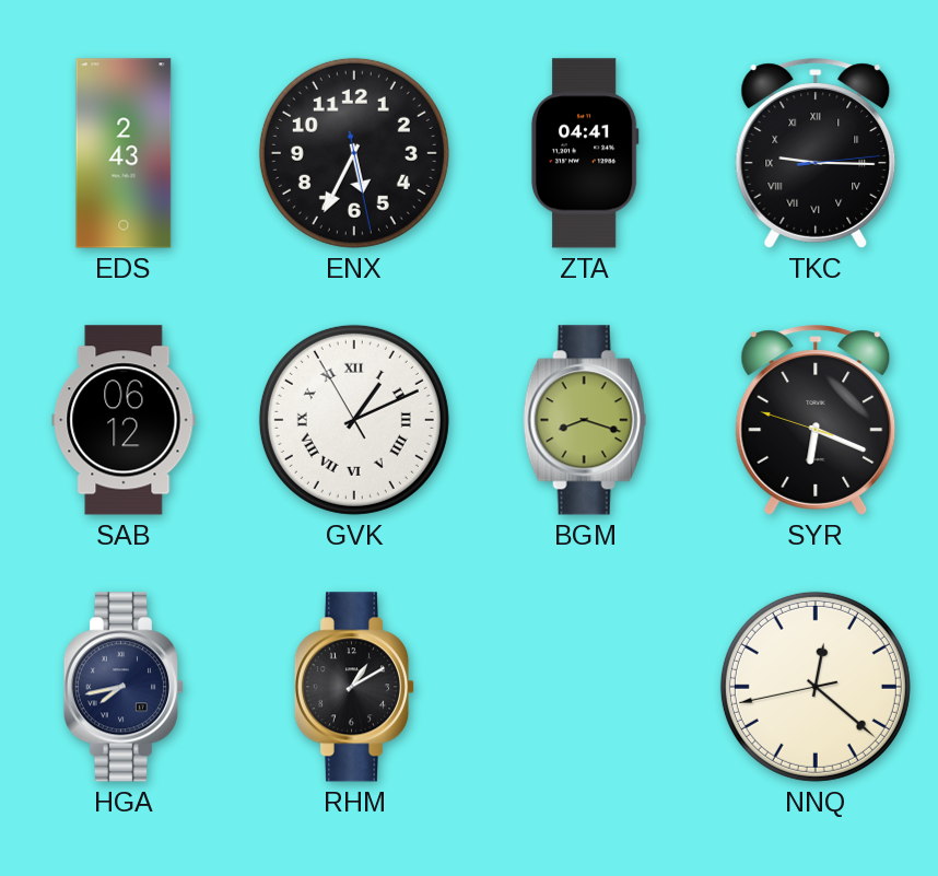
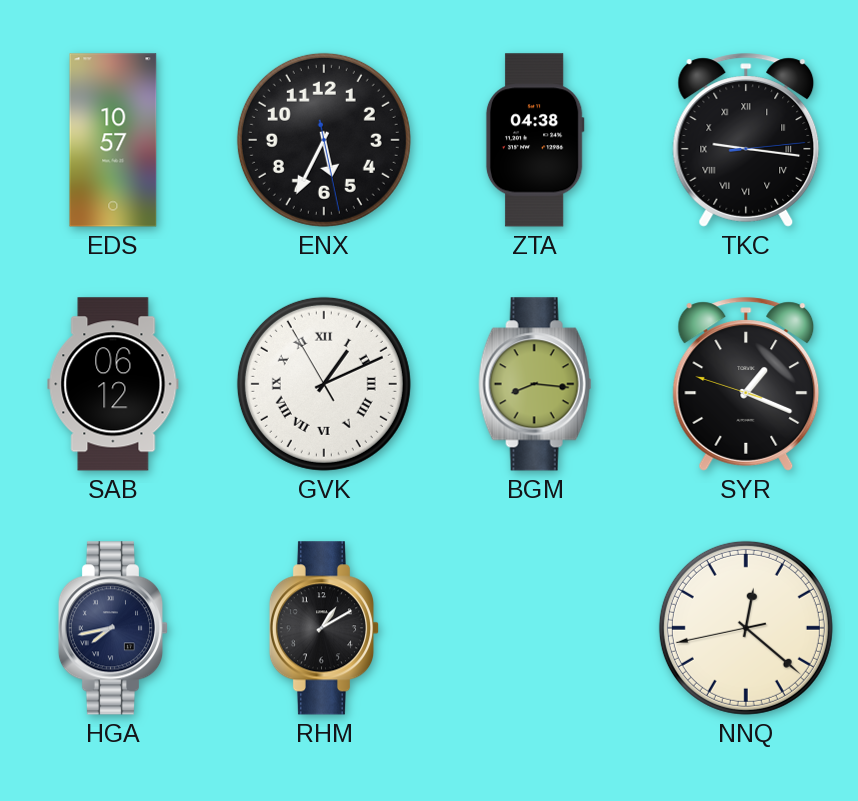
EDS: 2:43 -> 10:57 (113, 140)
ZTA: 04:41 -> 04:38 (535, 140)
TKC: 9:15 -> 9:16 (746, 140)
BGM: 8:18 -> 8:16 (535, 384)
SYR: 6:18 -> 1:18 (746, 384)
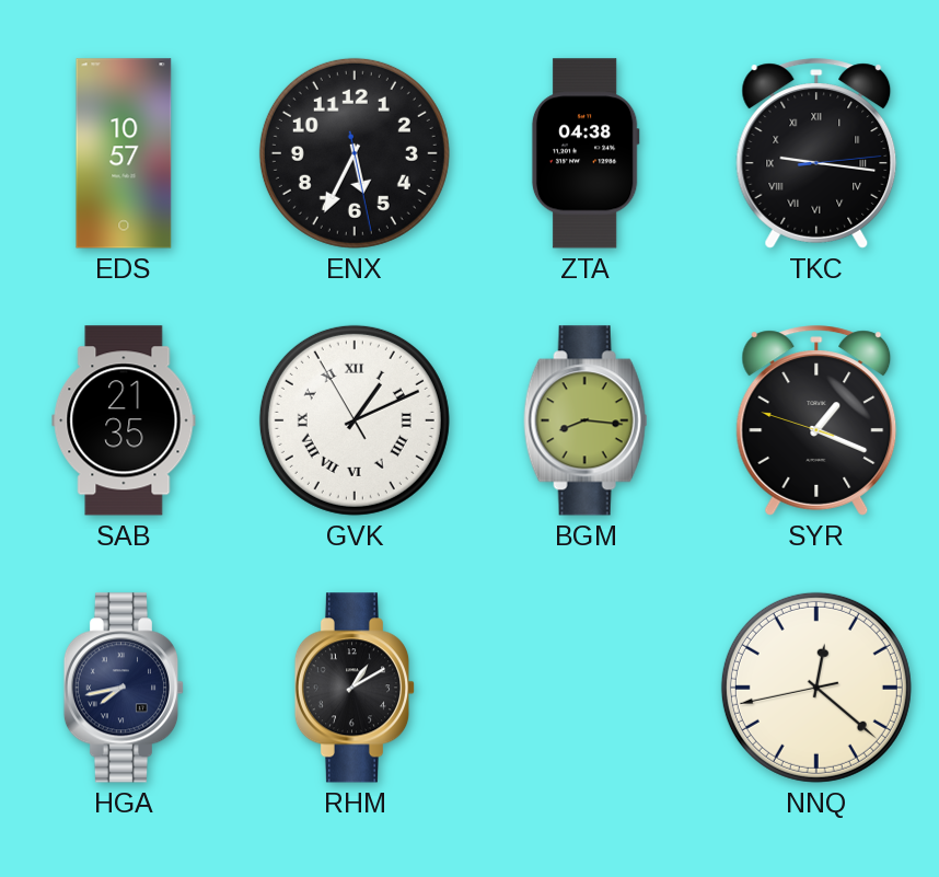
SAB: 06:12 -> 21:35 (124, 420)
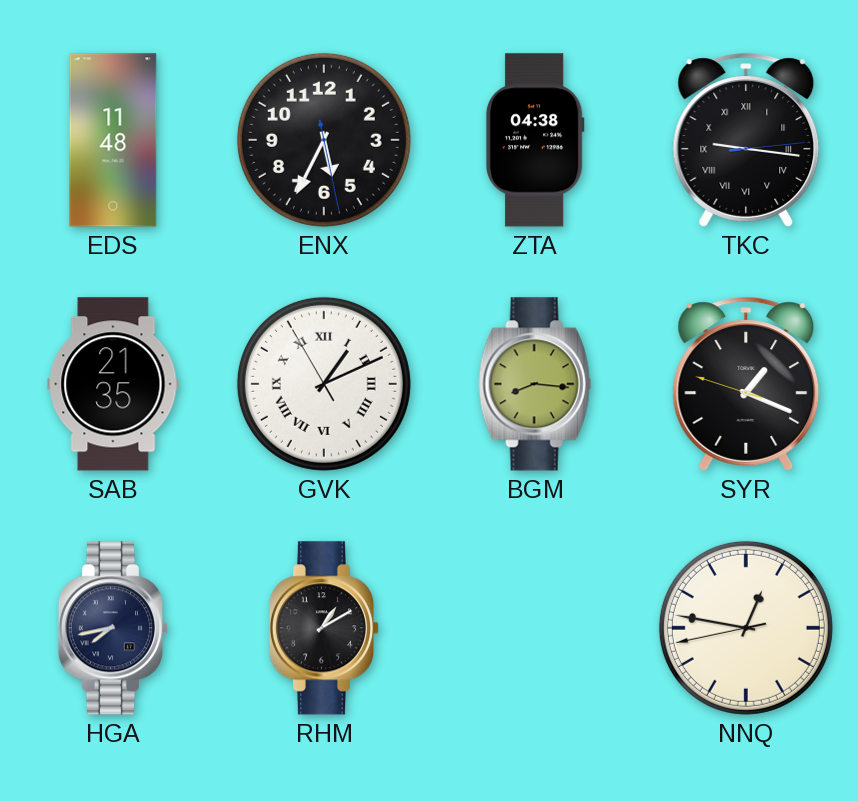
EDS: 10:57 -> 11:48 (113, 140)
NNQ: 12:21 -> 12:46 (746, 628)
